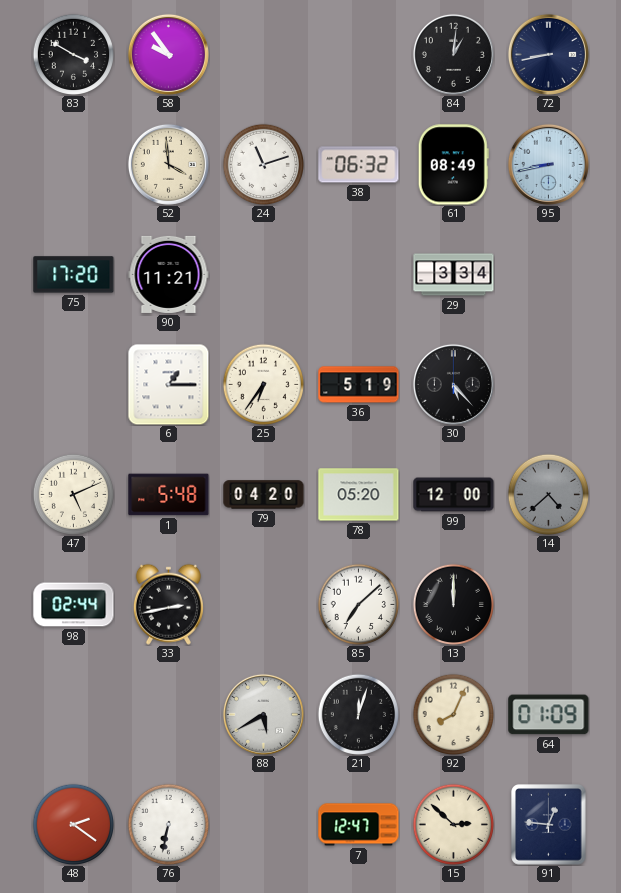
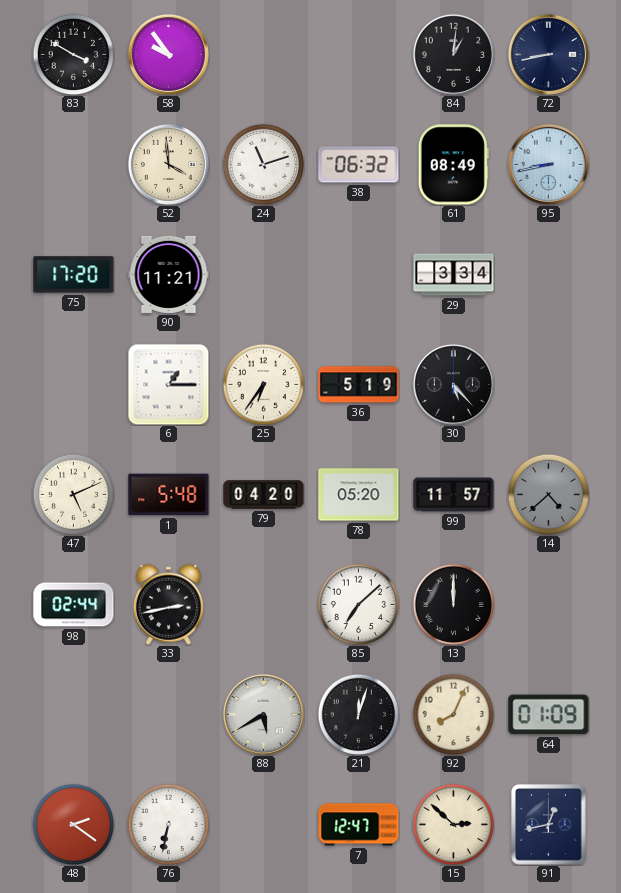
99: 12:00 -> 11:57 (454, 495)
91: 12:46 -> 12:43 (549, 825)
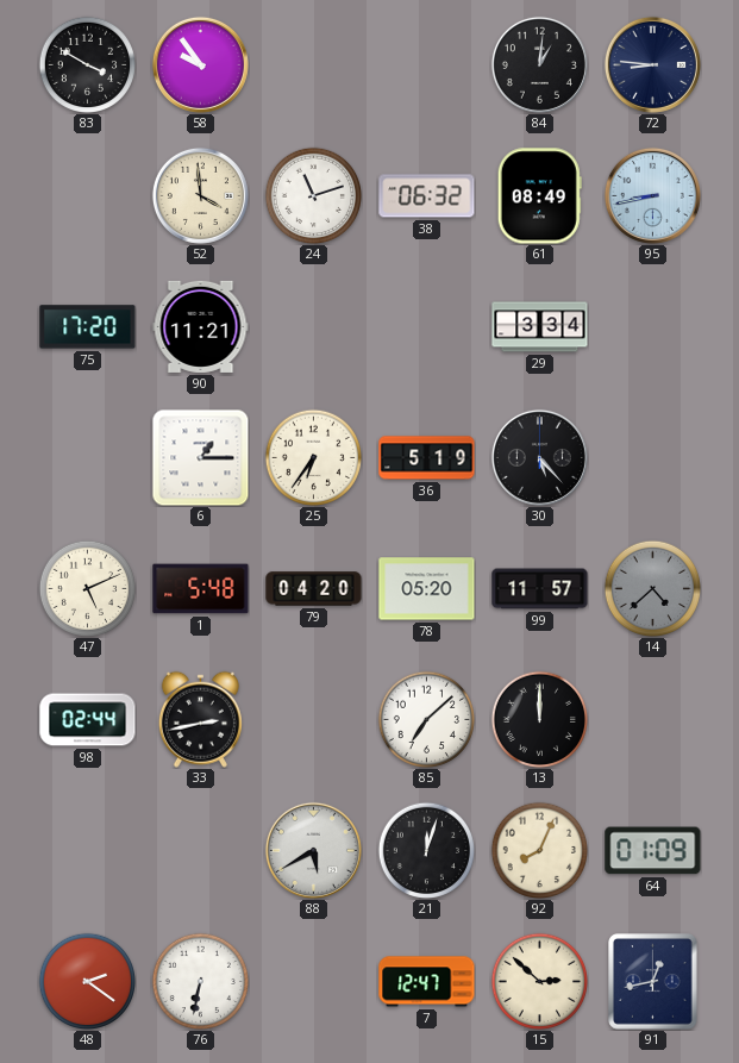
72: 8:43 -> 8:46 (652, 64)
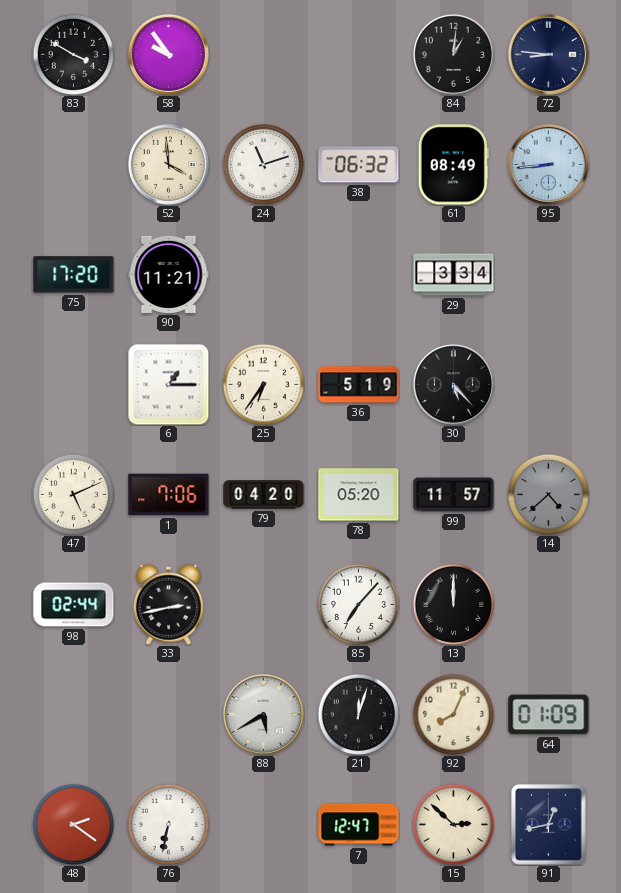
95: 8:43 -> 8:44 (548, 164)
1: 5:48 -> 7:06 (169, 495)
85: 7:08 -> 7:07 (358, 604)
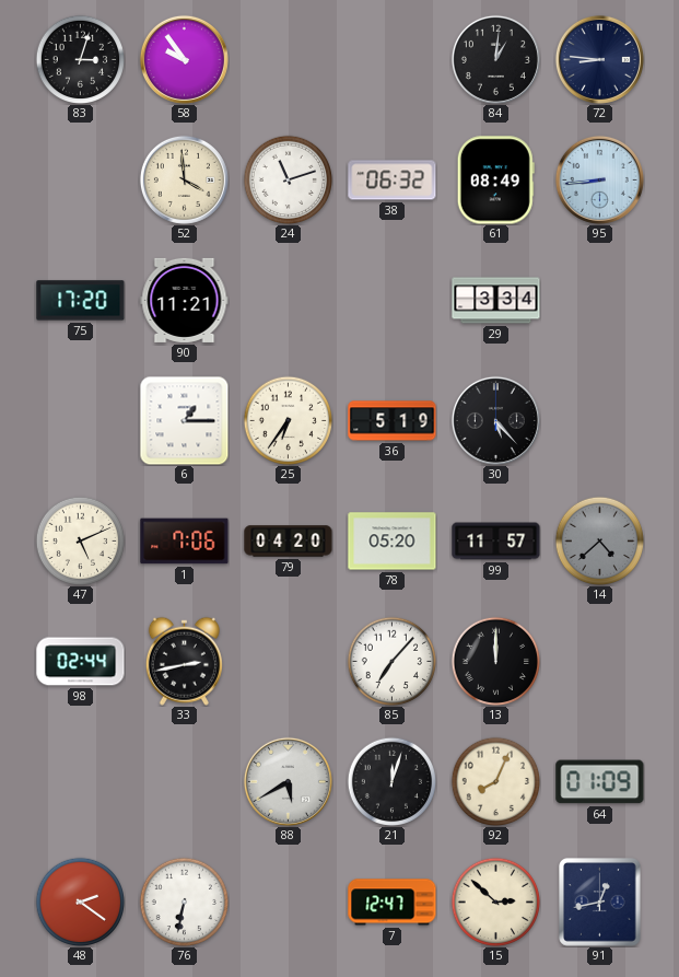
83: 3:50 -> 3:03 (80, 59)
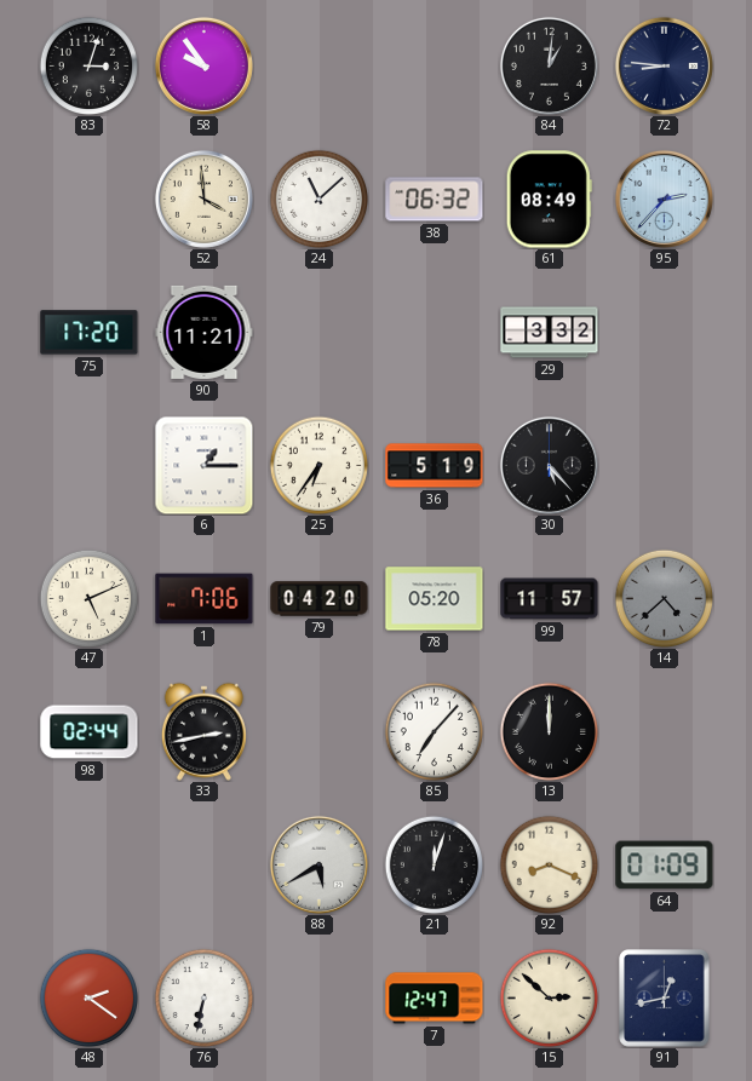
24: 11:12 -> 11:08 (318, 199)
95: 8:44 -> 2:37 (664, 199)
29: 3:34 -> 3:32 (550, 333)
92: 8:04 -> 8:19 (549, 864)
